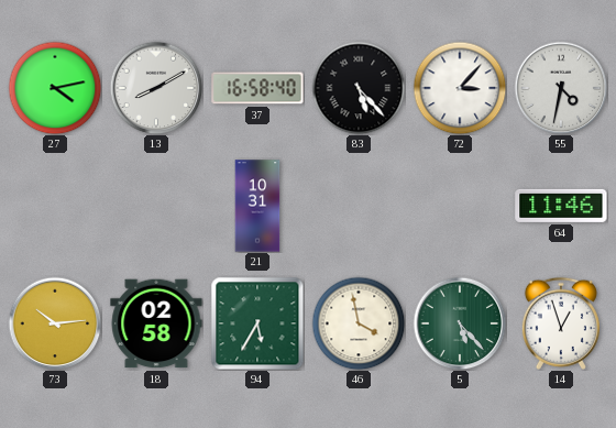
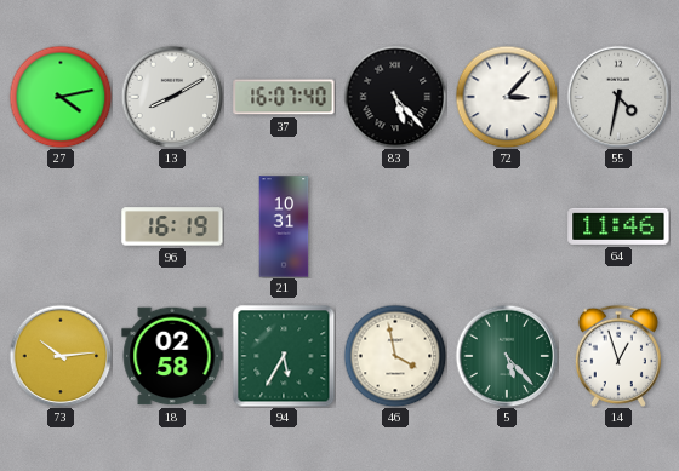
37: 16:58 -> 16:07 (284, 97)
96: none -> 16:19 (172, 226)
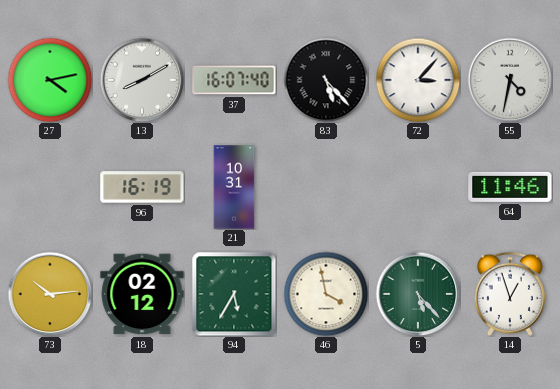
18: 02:58 -> 02:12 (142, 294)
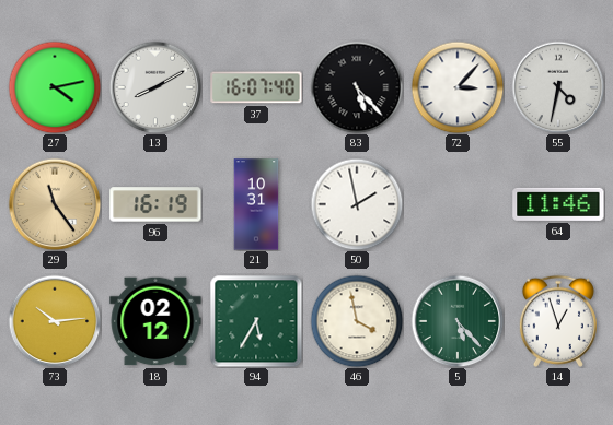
29: none -> 11:24 (55, 204)
50: none -> 1:58 (357, 204)
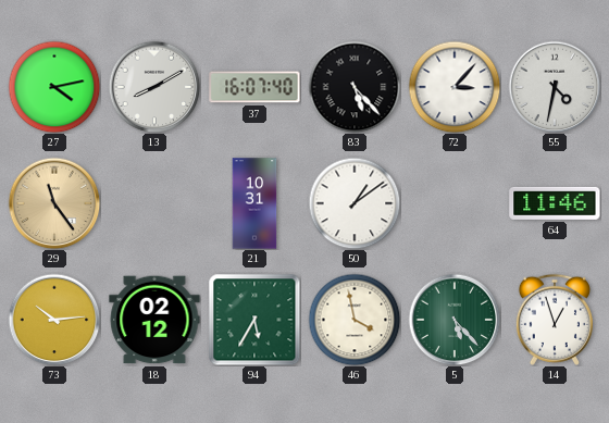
96: 16:19 -> none (155, 204)
50: 1:58 -> 1:09 (355, 203)
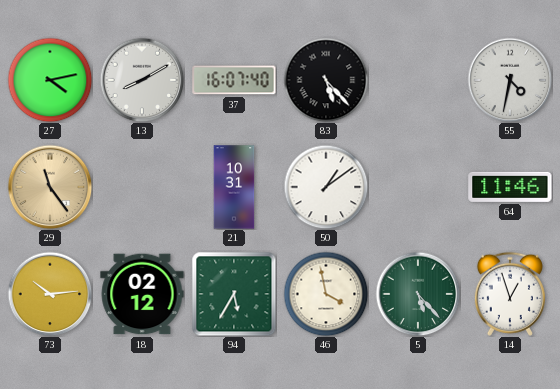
72: 3:07 -> none (455, 87)
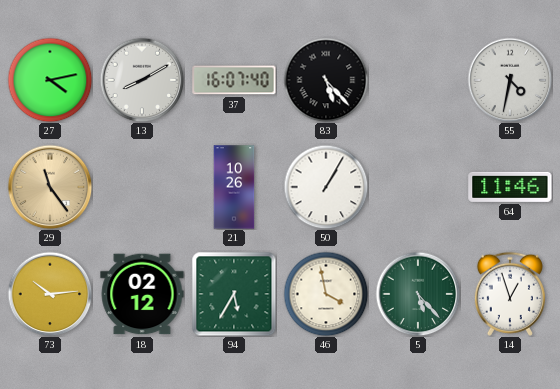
21: 10:31 -> 10:26 (234, 187)
50: 1:09 -> 1:05 (326, 187)
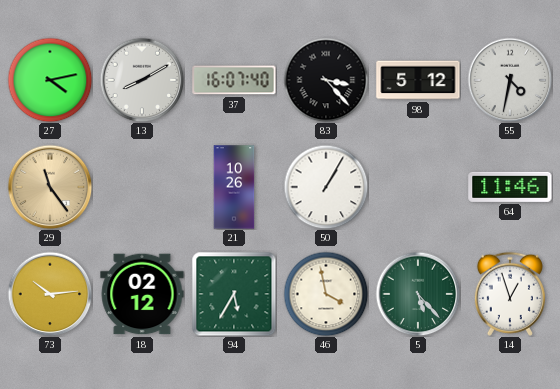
83: 5:23 -> 3:23 (326, 80)
98: none -> 5:12 (418, 80)
